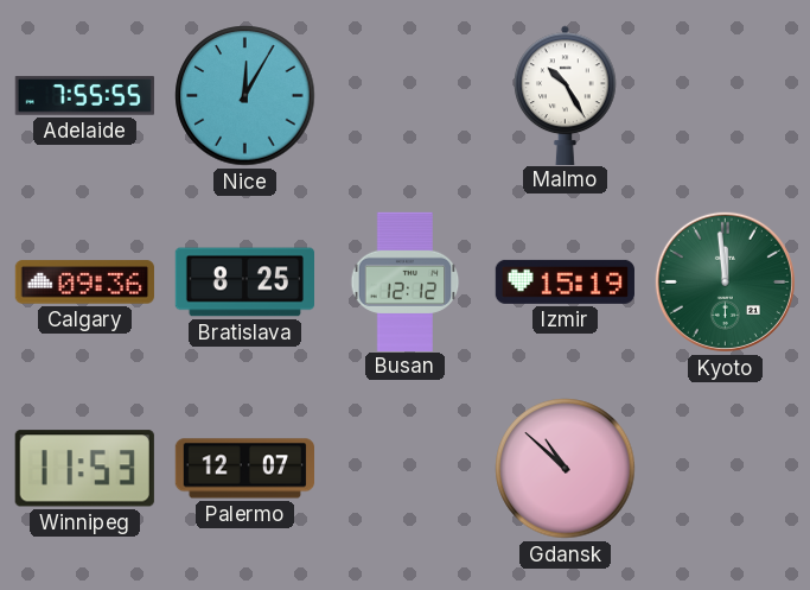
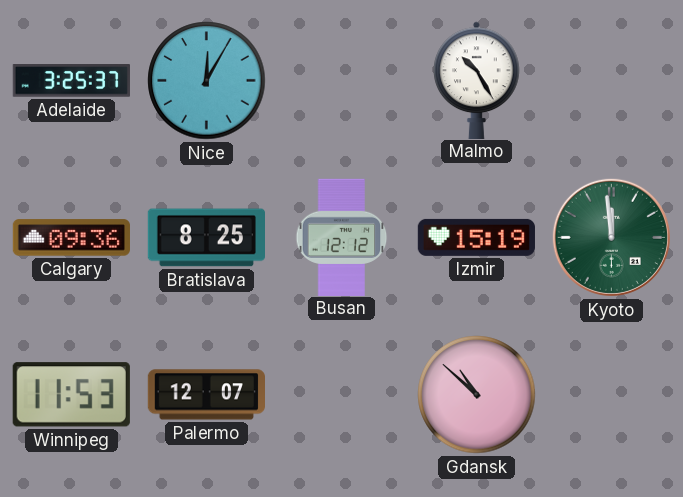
Adelaide: 7:55 -> 3:25 (71, 81)
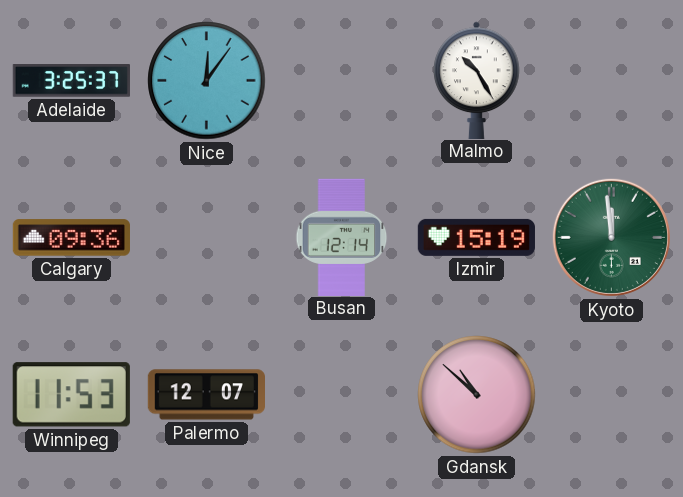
Nice: 12:05 -> 12:06 (207, 81)
Bratislava: 8:25 -> none (206, 238)
Busan: 12:12 -> 12:14 (342, 237)
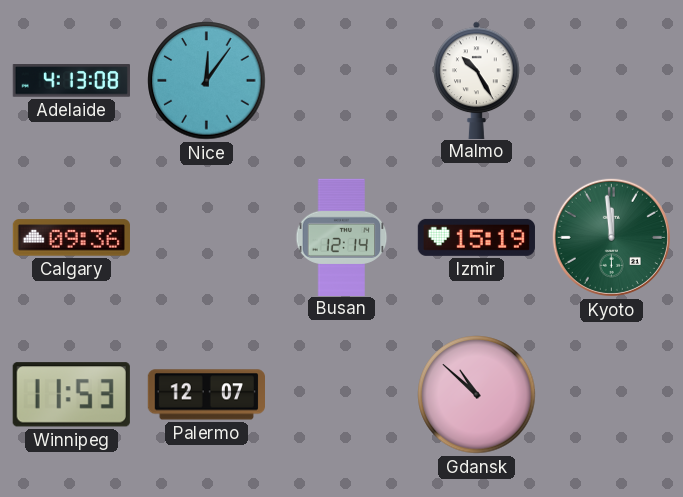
Adelaide: 3:25 -> 4:13 (71, 81)
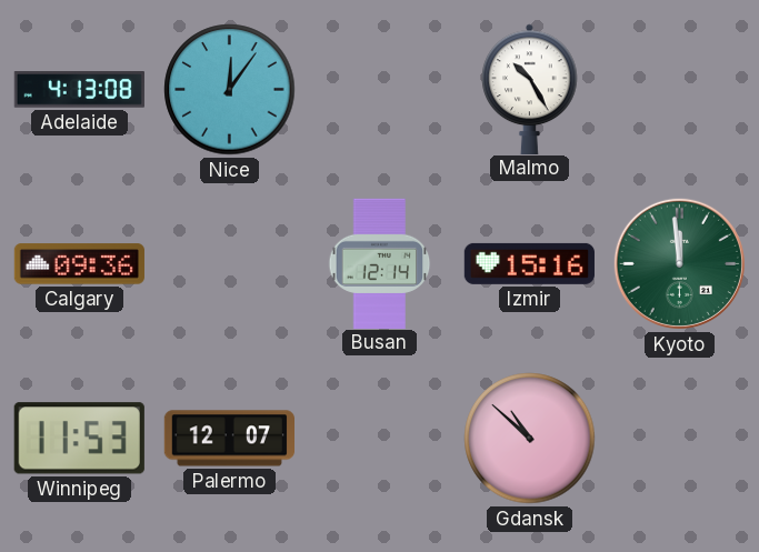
Izmir: 15:19 -> 15:16 (529, 263)
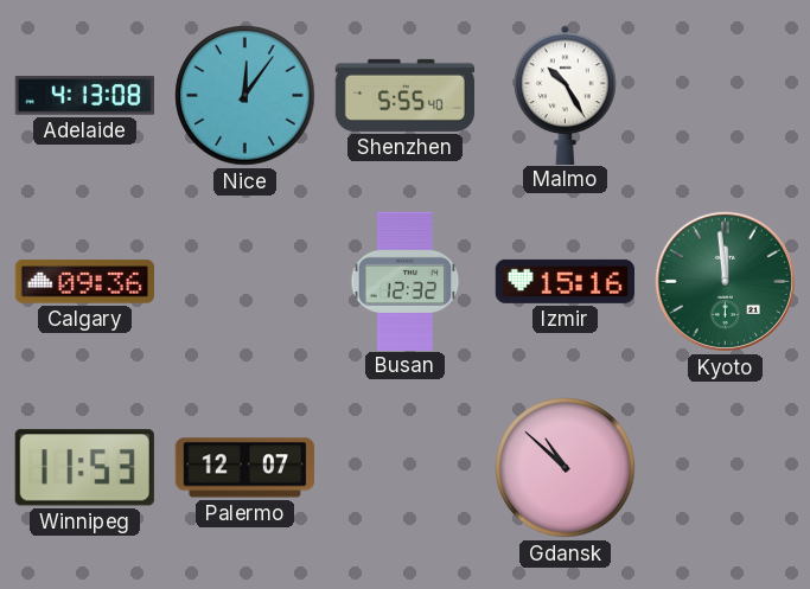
Shenzhen: none -> 5:55 (404, 95)
Busan: 12:14 -> 12:32 (406, 281)
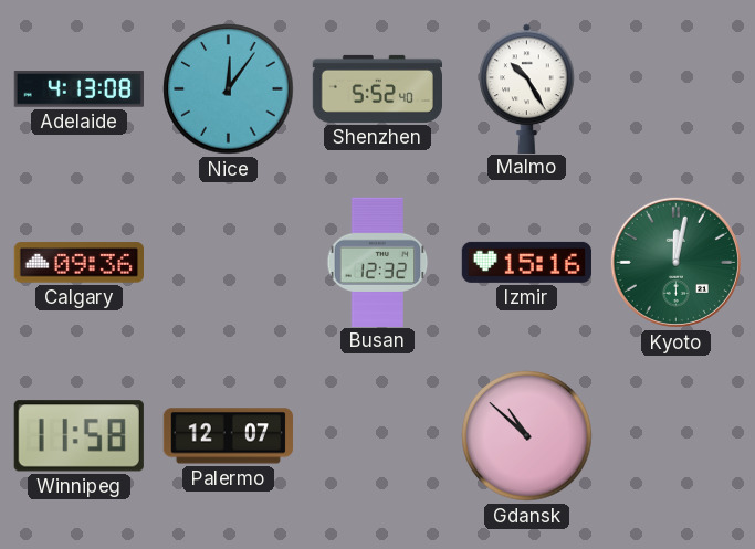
Shenzhen: 5:55 -> 5:52 (377, 88)
Kyoto: 11:59 -> 12:02 (675, 262)
Winnipeg: 11:53 -> 11:58 (78, 436)
